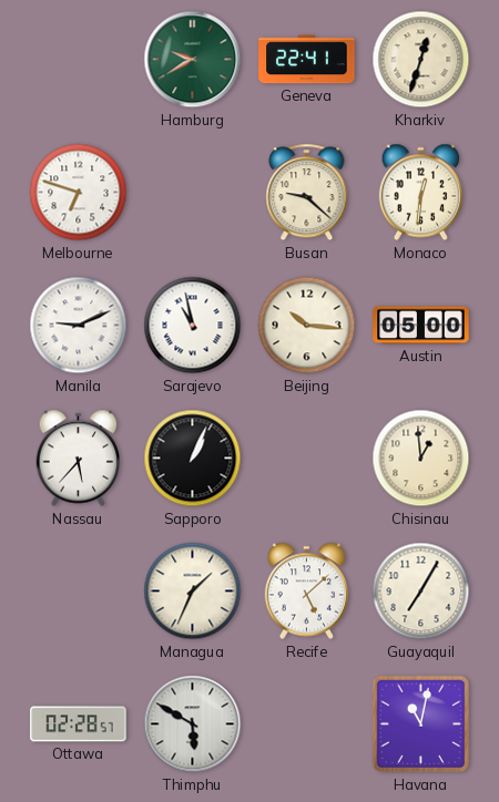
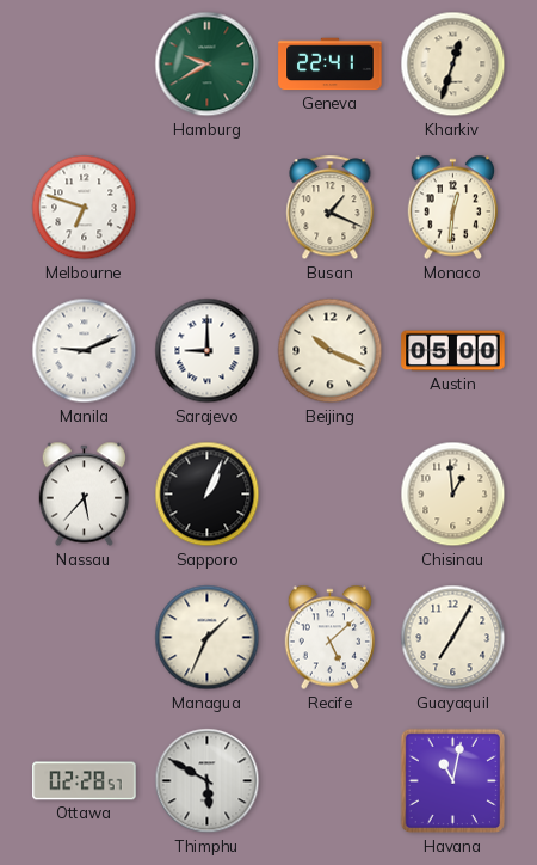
Busan: 9:22 -> 1:19 (331, 208)
Sarajevo: 10:58 -> 9:00 (208, 351)
Beijing: 10:16 -> 10:19 (331, 351)
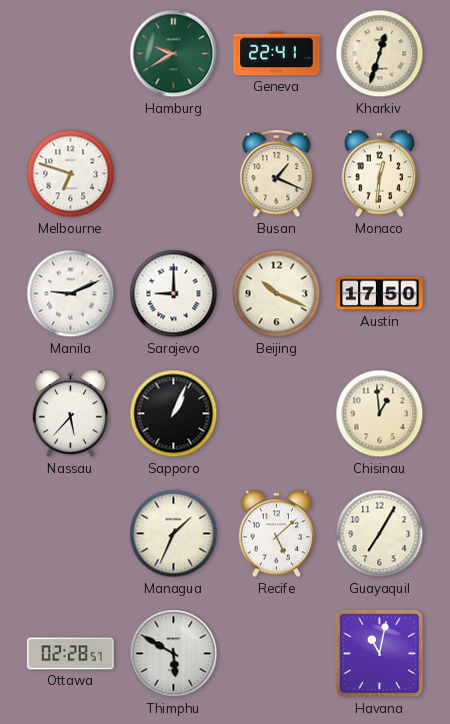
Austin: 05:00 -> 17:50 (380, 294)
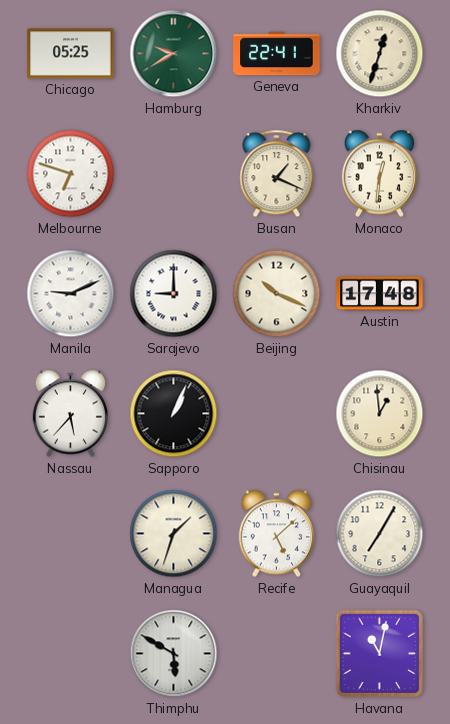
Chicago: none -> 05:25 (71, 54)
Austin: 17:50 -> 17:48 (380, 294)
Managua: 1:34 -> 1:33 (174, 534)
Ottawa: 02:28 -> none (71, 654)
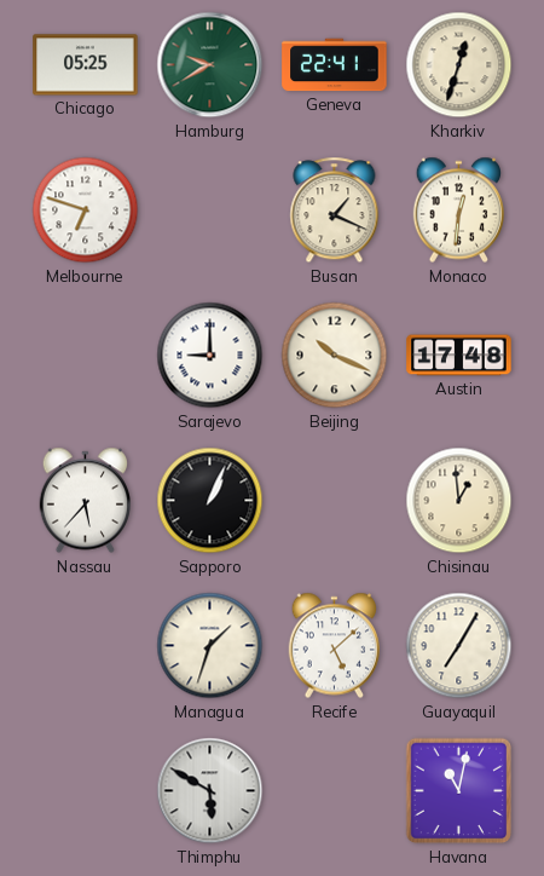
Manila: 9:11 -> none (71, 294)
